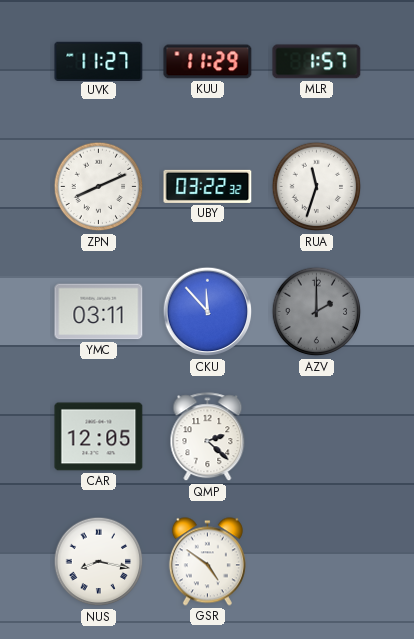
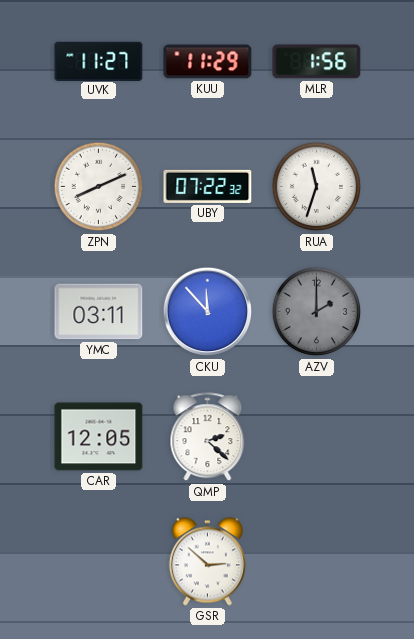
MLR: 1:57 -> 1:56 (317, 62)
UBY: 03:22 -> 07:22 (208, 186)
NUS: 8:17 -> none (99, 562)
GSR: 4:51 -> 2:52 (207, 562)
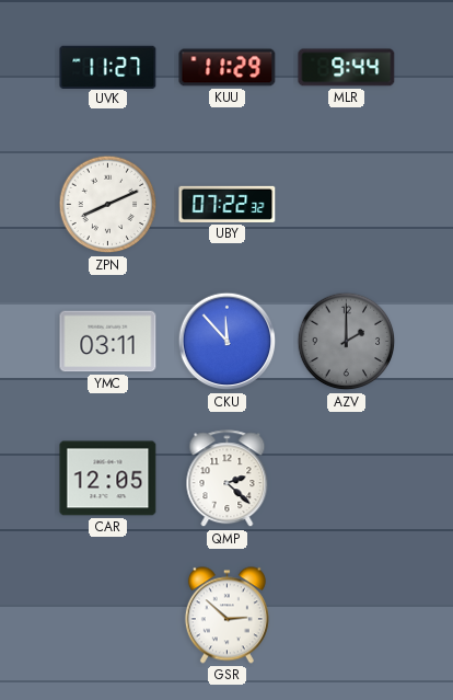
MLR: 1:56 -> 9:44 (347, 68)
RUA: 11:33 -> none (317, 187)
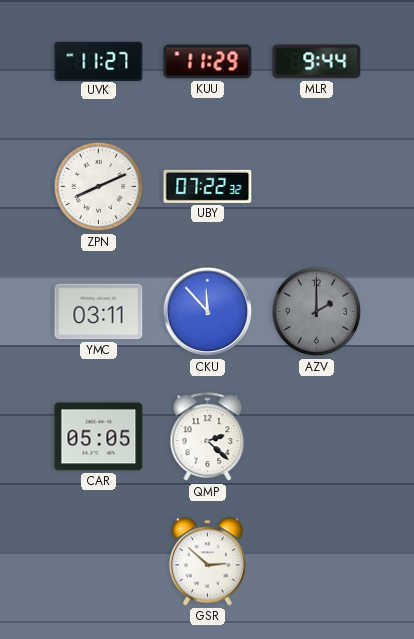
CAR: 12:05 -> 05:05 (99, 437)
